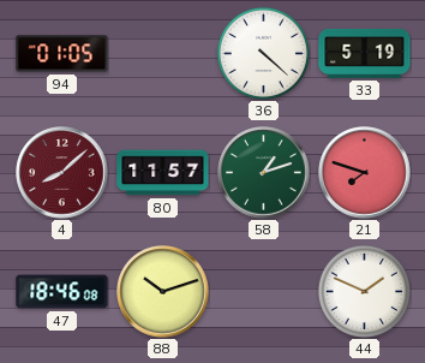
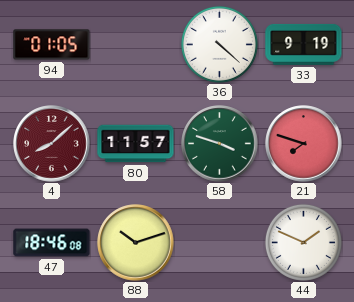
33: 5:19 -> 9:19 (304, 44)
58: 1:12 -> 3:48 (220, 144)
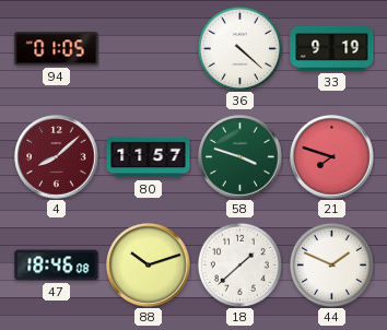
18: none -> 1:38 (239, 264)
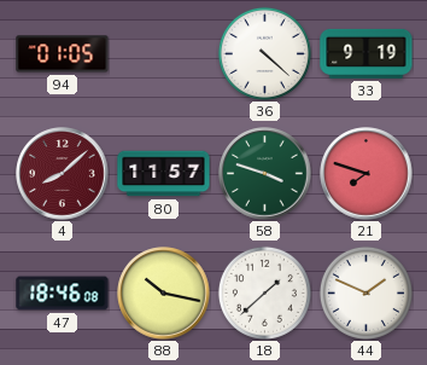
88: 10:12 -> 10:17 (164, 294)
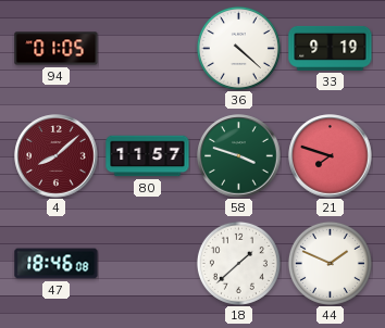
88: 10:17 -> none (164, 294)
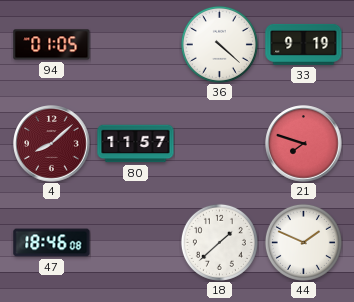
58: 3:48 -> none (239, 156)
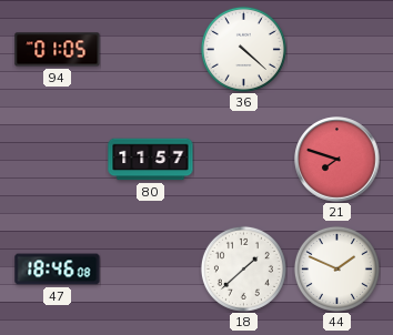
33: 9:19 -> none (304, 44)
4: 8:08 -> none (52, 144)
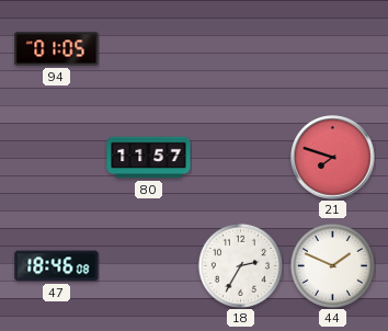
36: 4:22 -> none (243, 49)
18: 1:38 -> 2:35 (240, 265)
